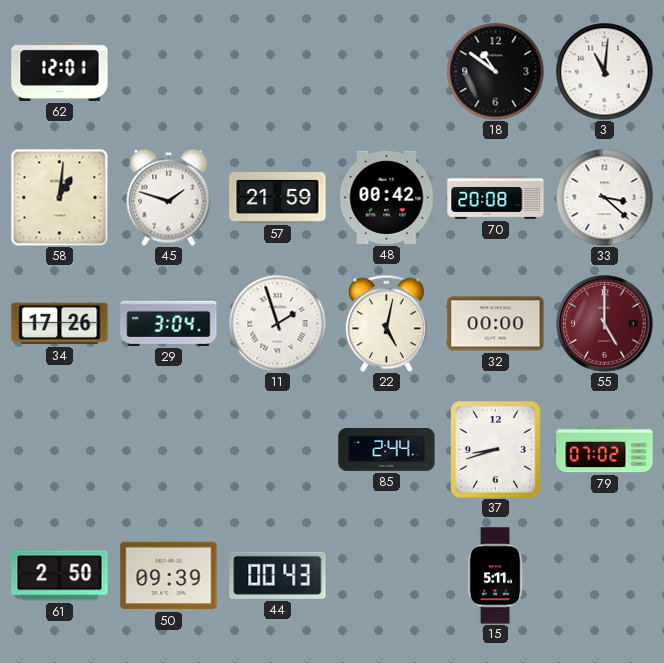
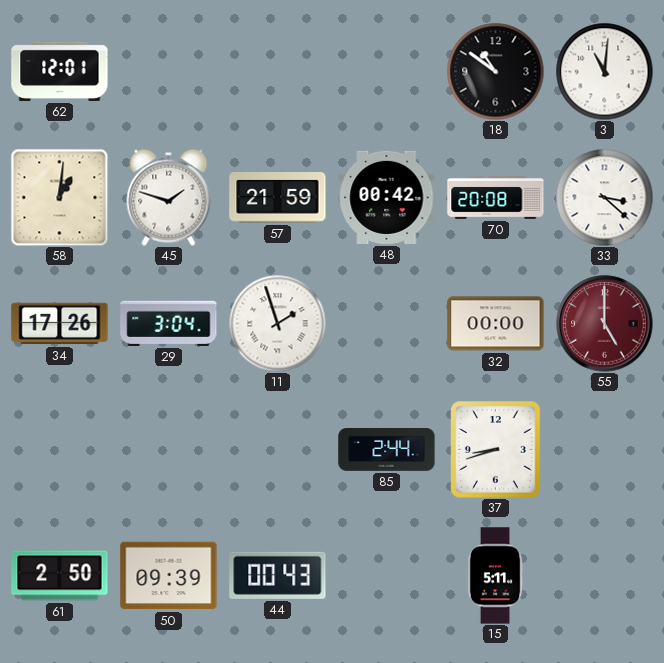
22: 5:02 -> none (386, 323)
79: 07:02 -> none (605, 450)
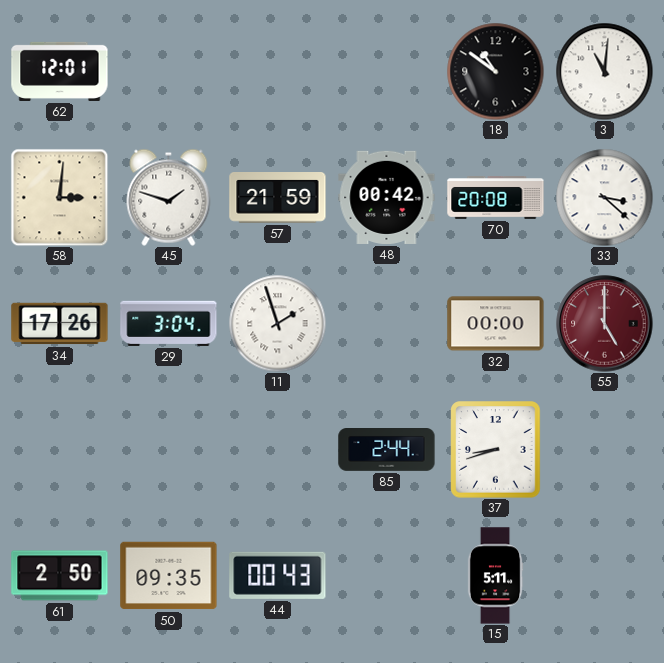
58: 1:01 -> 3:01 (59, 197)
50: 09:39 -> 09:35 (169, 576)
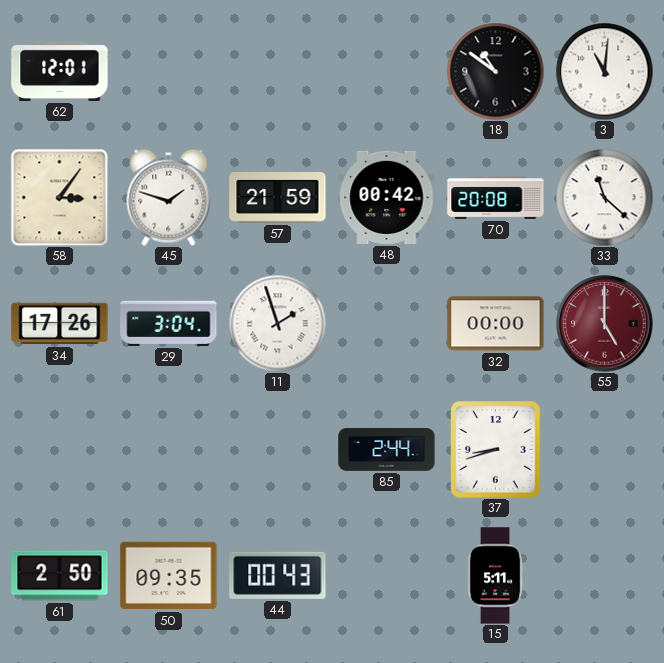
58: 3:01 -> 3:06 (59, 197)
33: 3:22 -> 11:22 (604, 197)
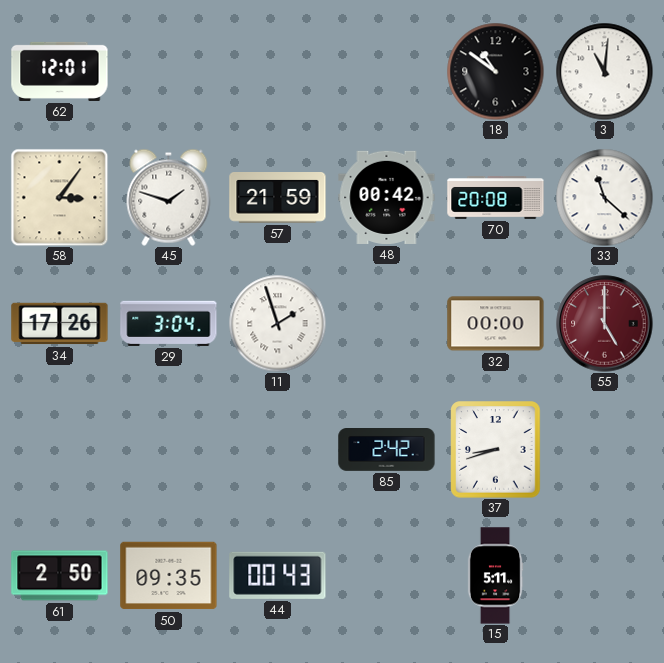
85: 2:44 -> 2:42 (387, 450)
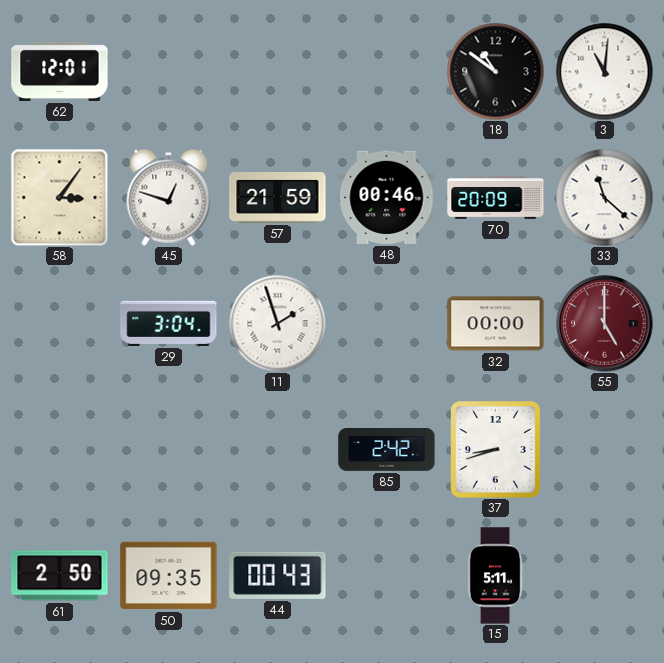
45: 1:48 -> 12:48 (169, 197)
48: 00:42 -> 00:46 (387, 197)
70: 20:08 -> 20:09 (496, 198)
34: 17:26 -> none (60, 324)
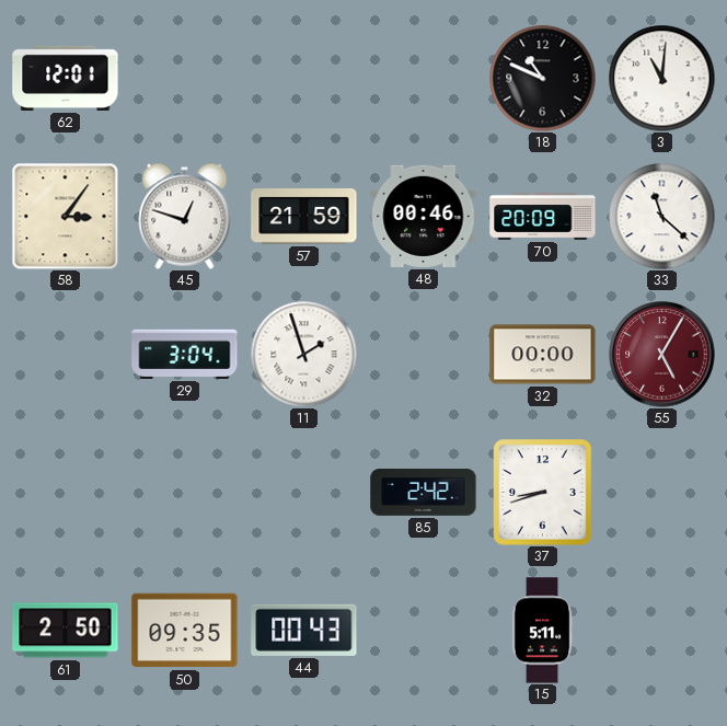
18: 10:51 -> 10:49 (542, 78)
55: 5:00 -> 5:05 (662, 355)
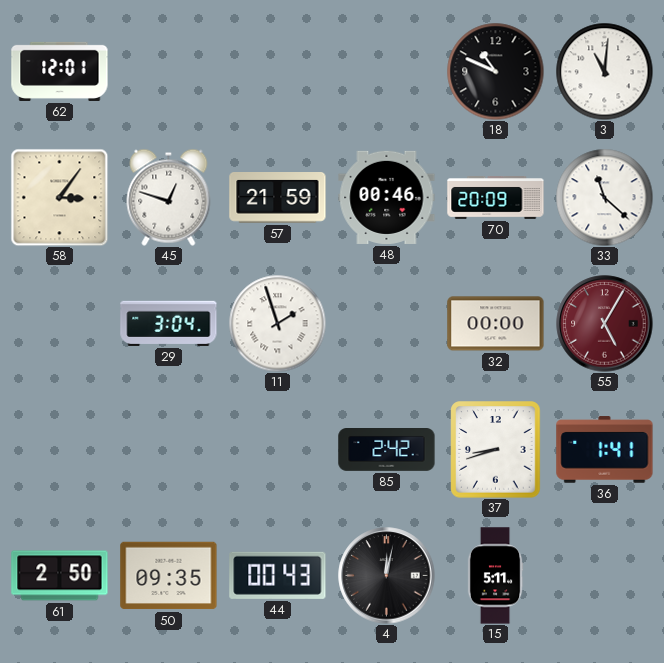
36: none -> 1:41 (605, 450)
4: none -> 12:02 (387, 576)
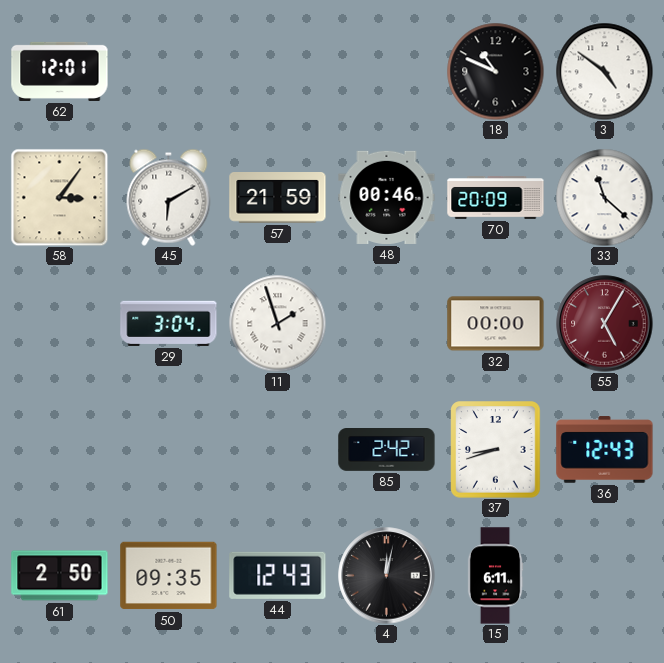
3: 11:01 -> 4:51 (604, 71)
45: 12:48 -> 6:10 (169, 197)
36: 1:41 -> 12:43 (605, 450)
44: 00:43 -> 12:43 (278, 575)
15: 5:11 -> 6:11 (495, 576)
